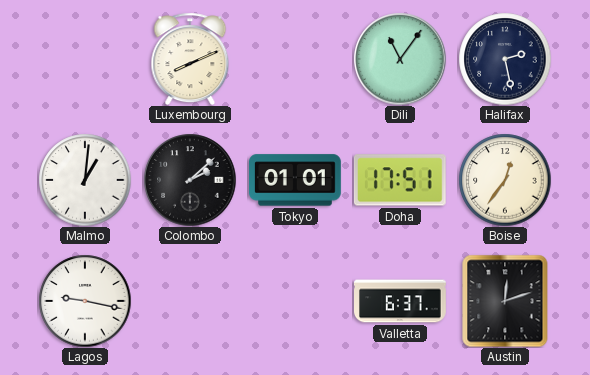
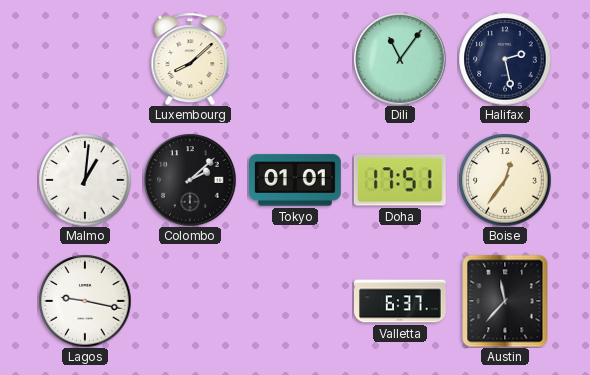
Luxembourg: 8:11 -> 8:08 (190, 59)
Austin: 12:12 -> 11:37 (505, 301)
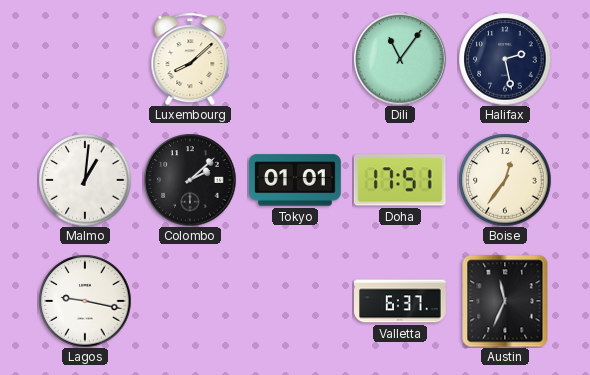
Austin: 11:37 -> 11:34 (505, 301)
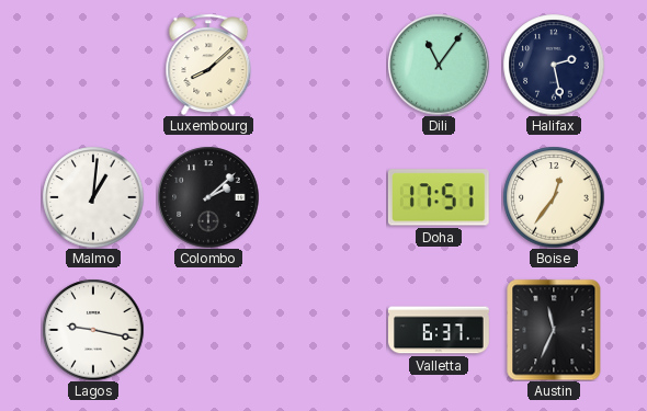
Tokyo: 01:01 -> none (296, 180)
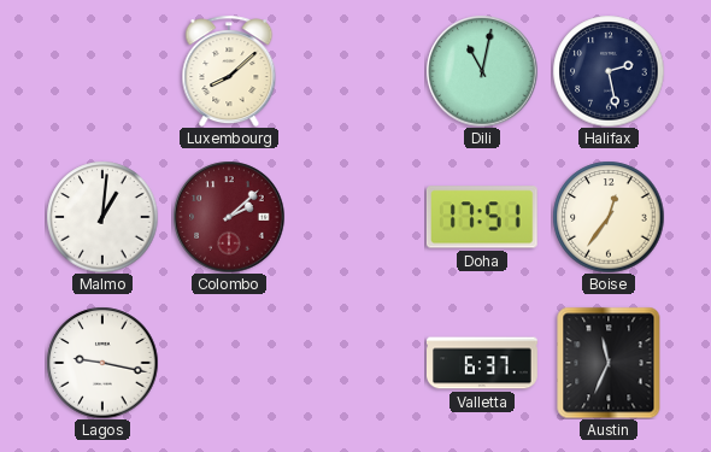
Dili: 11:06 -> 11:02 (482, 71)
Colombo dial: black -> burgundy (229, 217)
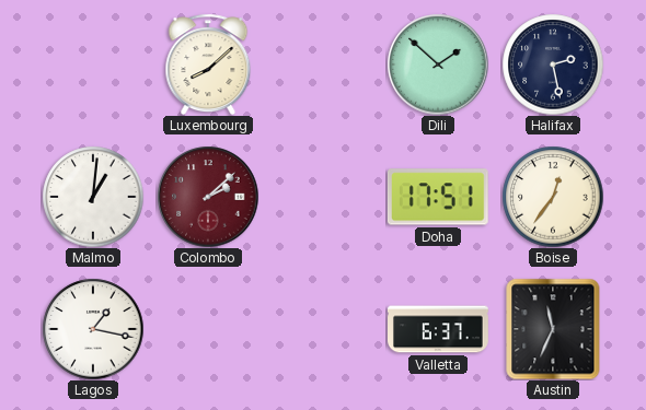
Dili: 11:02 -> 1:52 (438, 65)
Lagos: 9:17 -> 1:17 (93, 329)
